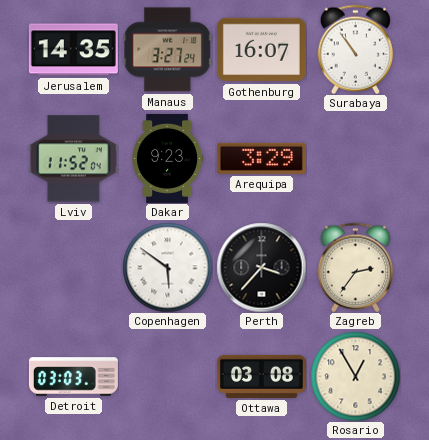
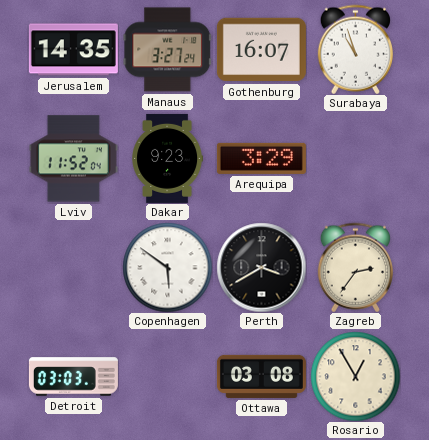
Surabaya: 10:54 -> 10:57 (355, 49)
Perth: 3:37 -> 3:40 (261, 267)
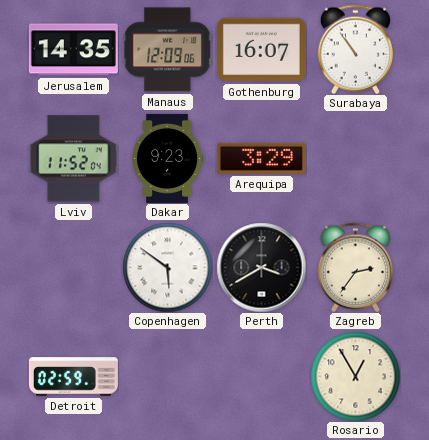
Manaus: 3:27 -> 12:09 (167, 50)
Surabaya: 10:57 -> 10:54 (355, 49)
Detroit: 03:03 -> 02:59 (73, 377)
Ottawa: 03:08 -> none (261, 376)
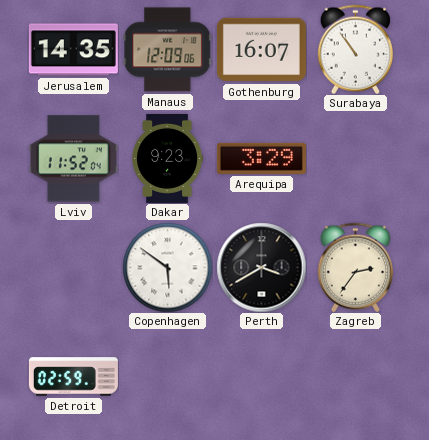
Rosario: 12:55 -> none (355, 376)
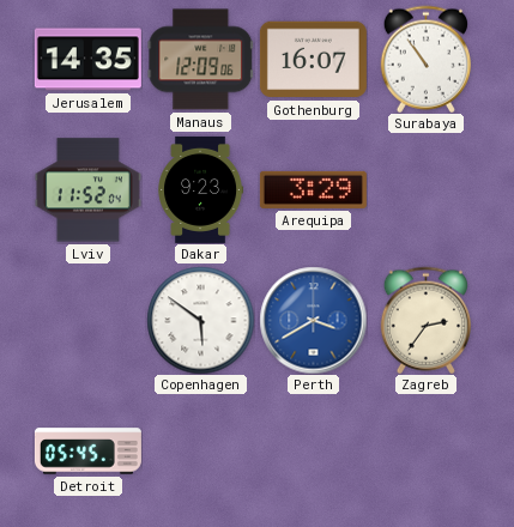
Perth dial: black -> blue (313, 320)
Detroit: 02:59 -> 05:45 (87, 452)
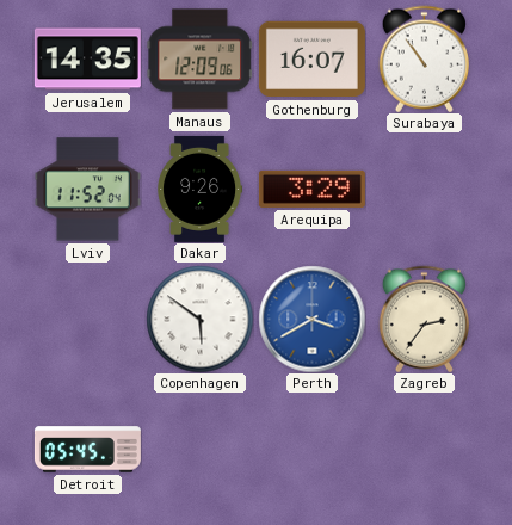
Dakar: 9:23 -> 9:26 (201, 189)
